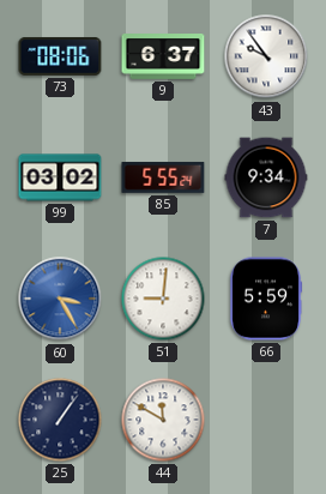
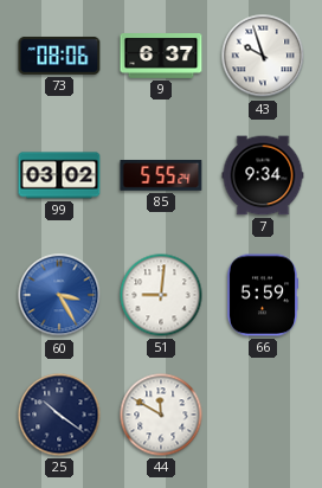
43: 9:54 -> 9:57 (263, 56)
25: 1:06 -> 10:21 (59, 415)
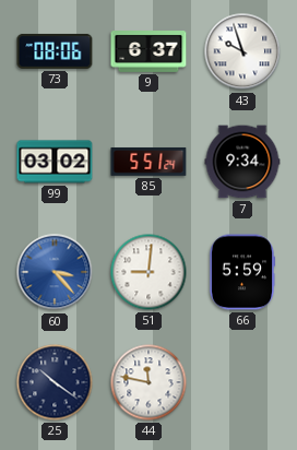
85: 5:55 -> 5:51 (148, 162)
60: 3:25 -> 3:23 (55, 272)
44: 11:50 -> 11:47 (148, 382)
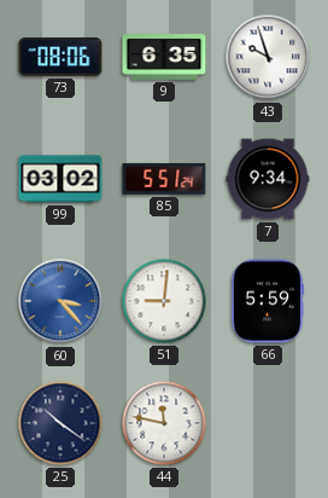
9: 6:37 -> 6:35 (164, 58)
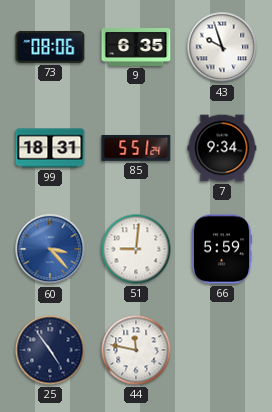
99: 03:02 -> 18:31 (50, 148)
25: 10:21 -> 4:54 (50, 350)
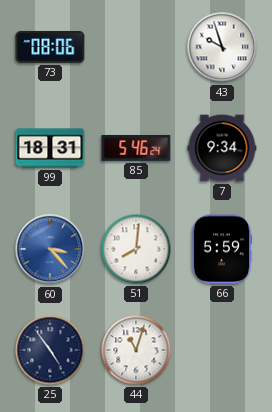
9: 6:35 -> none (136, 48)
85: 5:51 -> 5:46 (136, 148)
51: 9:01 -> 8:01 (136, 249)
44: 11:47 -> 11:03 (136, 350)
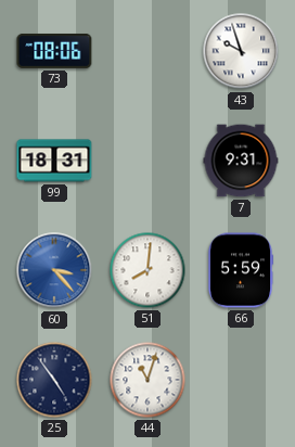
85: 5:46 -> none (136, 148)
7: 9:34 -> 9:31 (241, 161)
